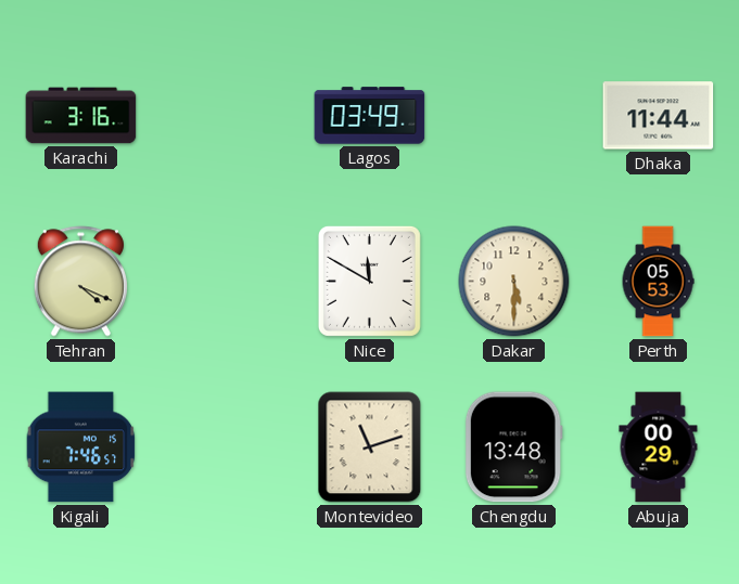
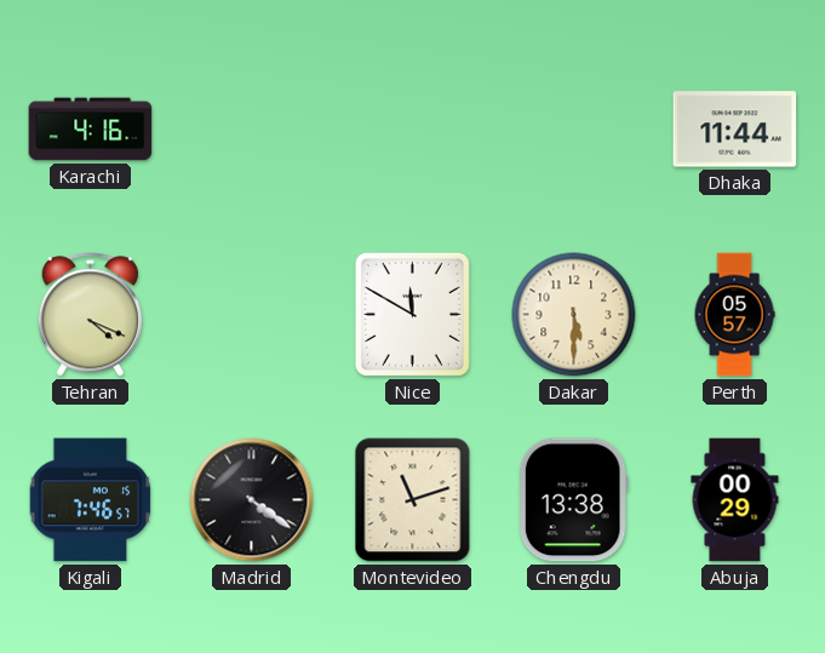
Karachi: 3:16 -> 4:16 (91, 130)
Lagos: 03:49 -> none (370, 116)
Perth: 05:53 -> 05:57 (734, 315)
Madrid: none -> 4:21 (252, 500)
Chengdu: 13:48 -> 13:38 (573, 500)
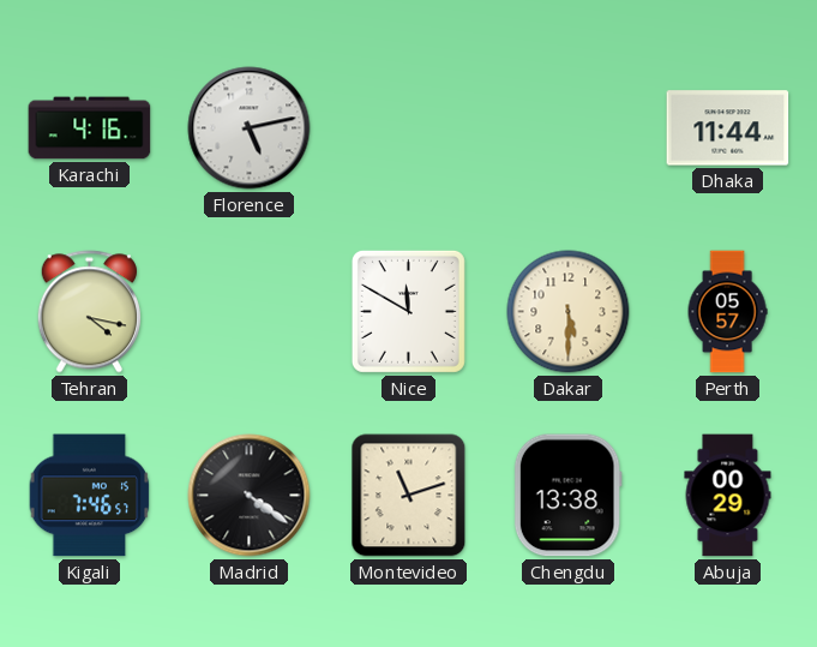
Florence: none -> 5:13 (250, 128)
Tehran: 4:19 -> 4:17 (89, 312)
